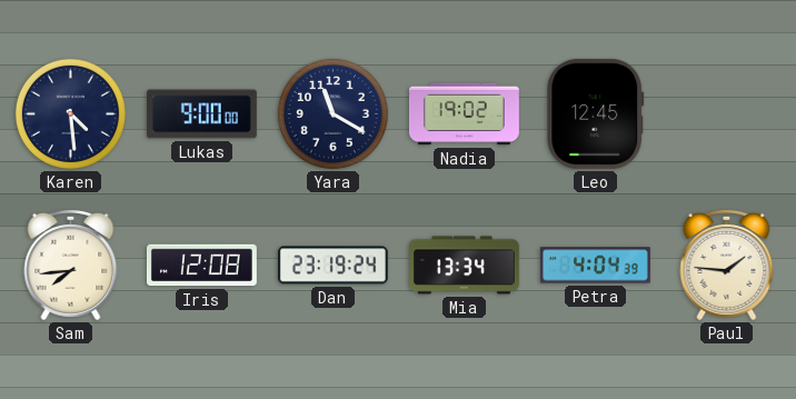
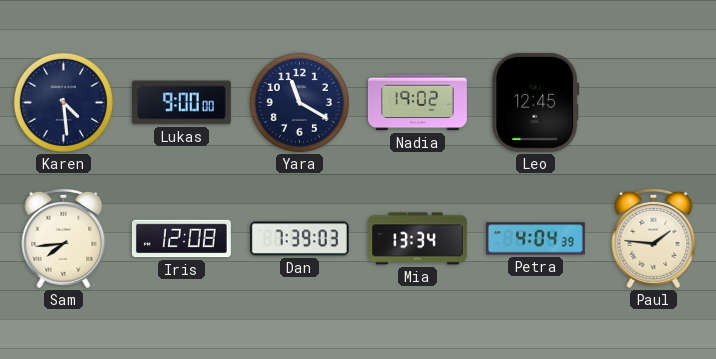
Dan: 23:19 -> 7:39 (299, 239)
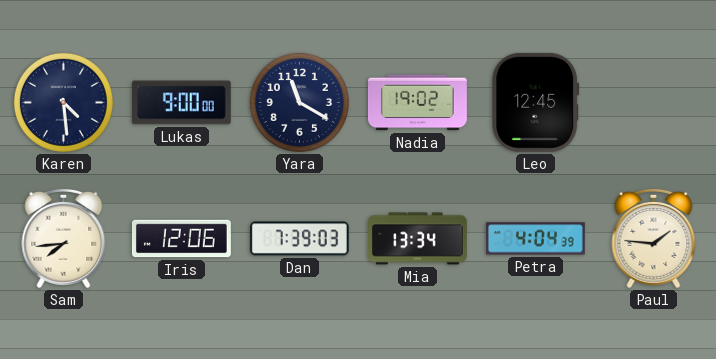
Iris: 12:08 -> 12:06 (181, 239)
